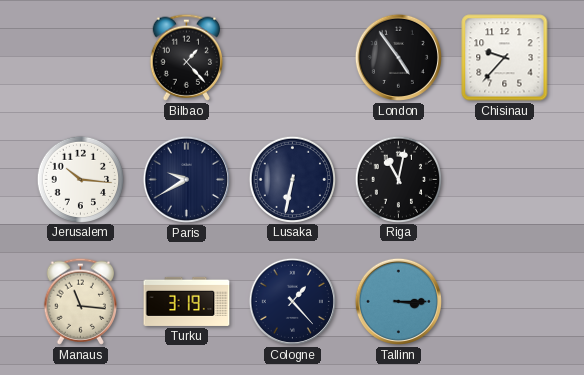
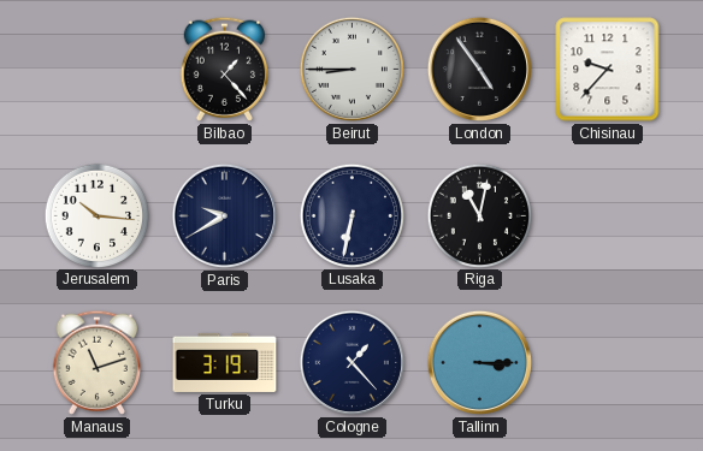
Beirut: none -> 8:45 (351, 69)
Manaus: 11:16 -> 11:12 (96, 362)
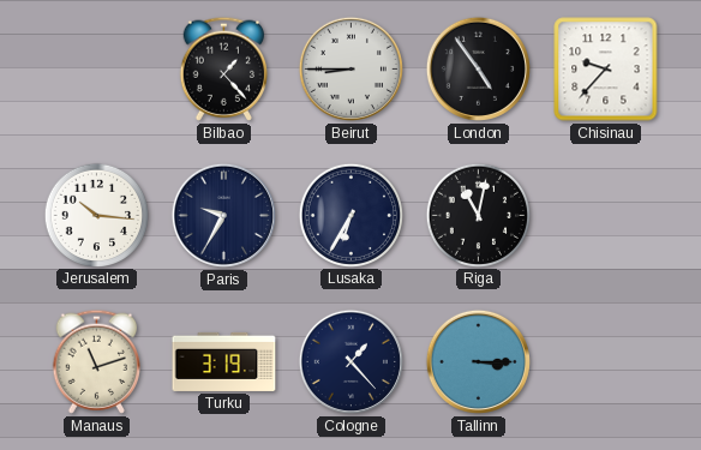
Paris: 9:40 -> 9:35 (223, 215)
Lusaka: 6:32 -> 6:35 (350, 215)
